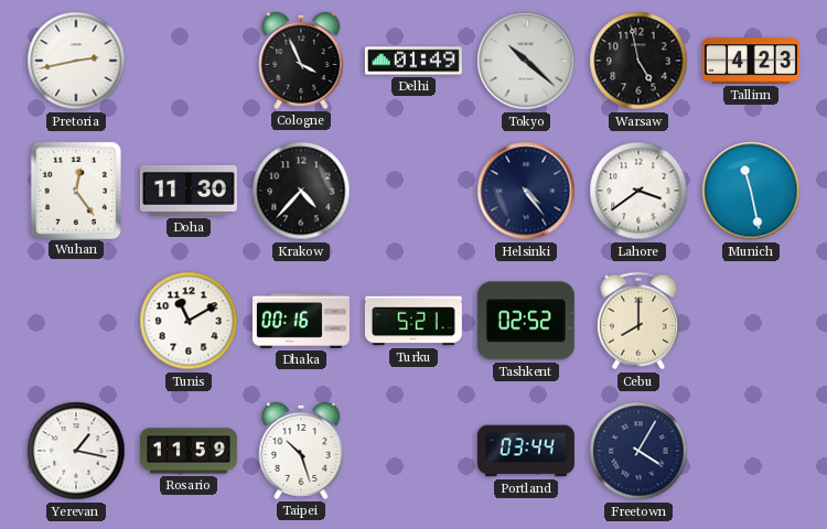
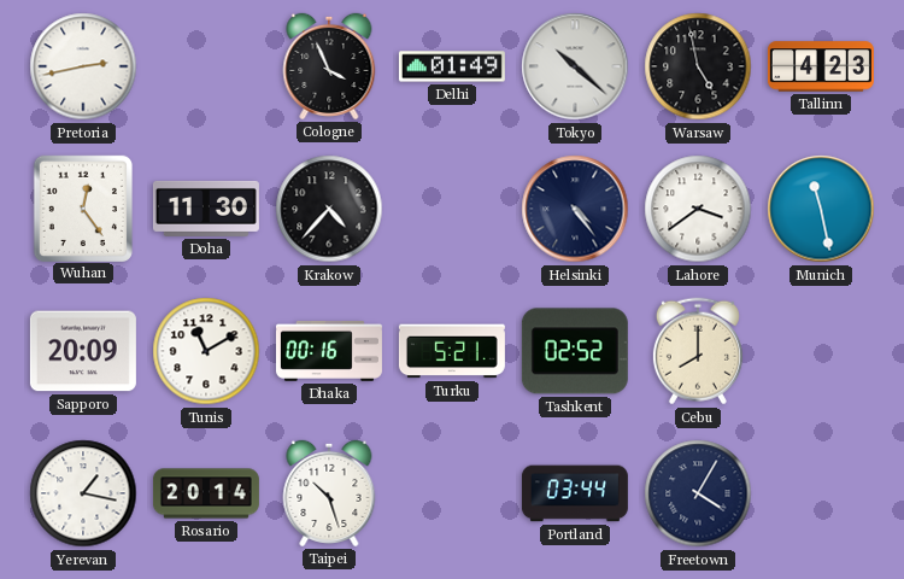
Sapporo: none -> 20:09 (83, 351)
Rosario: 11:59 -> 20:14 (206, 493)
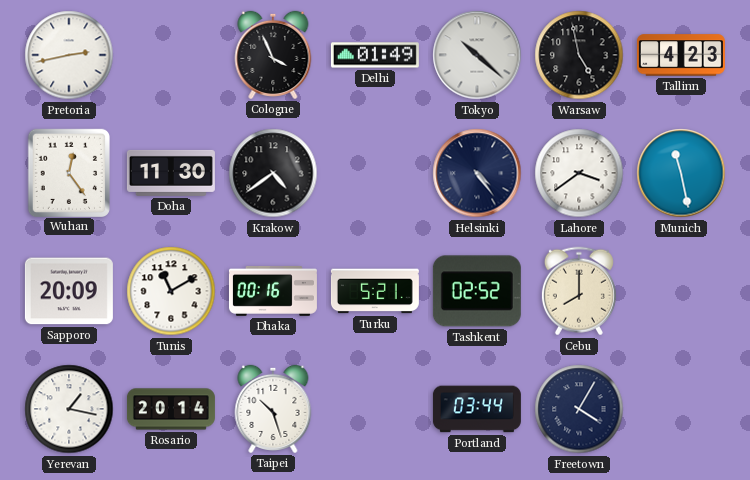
Krakow: 4:37 -> 4:39 (273, 173)
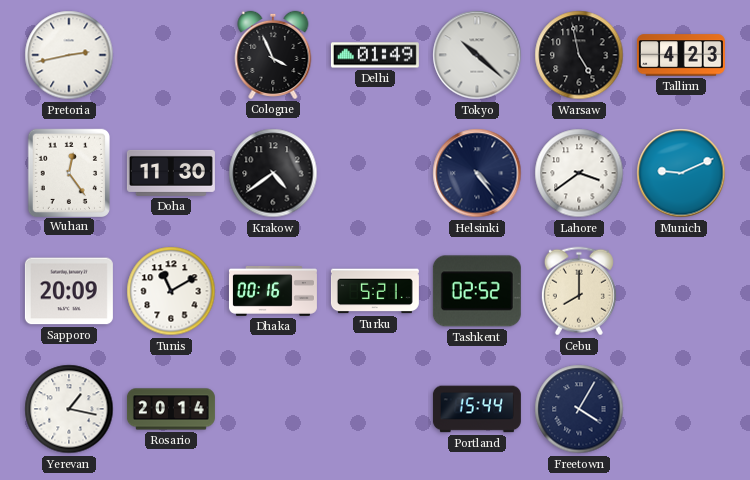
Munich: 11:28 -> 9:11 (681, 173)
Taipei: 10:27 -> none (273, 409)
Portland: 03:44 -> 15:44 (477, 409)
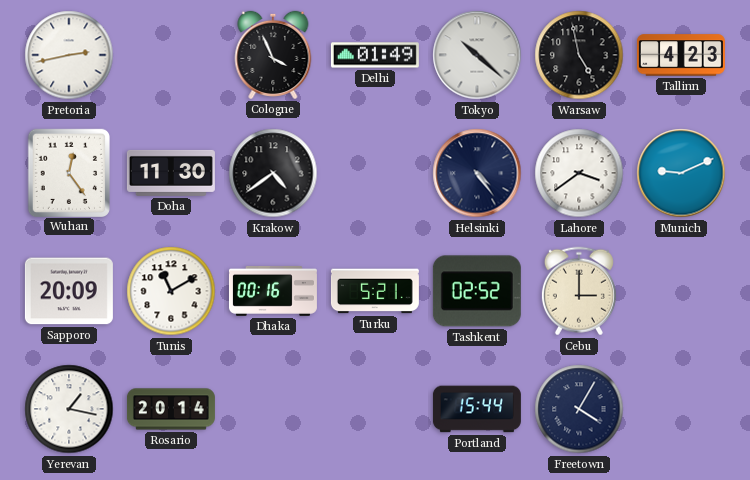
Cebu: 8:00 -> 3:00 (579, 291)
